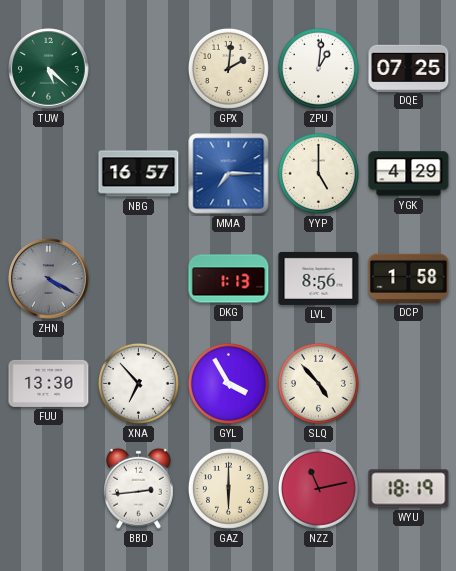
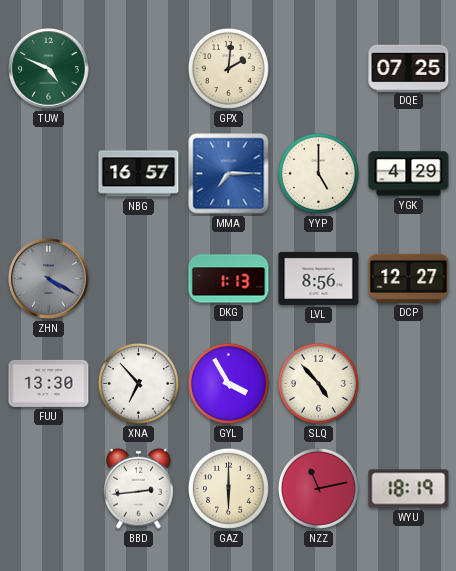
TUW: 5:22 -> 4:49 (49, 69)
ZPU: 1:01 -> none (318, 68)
DCP: 1:58 -> 12:27 (409, 278)
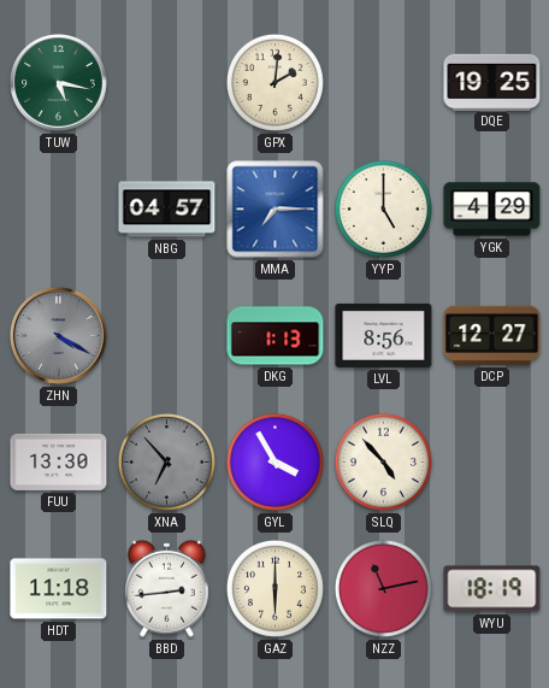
TUW: 4:49 -> 5:17 (59, 83)
DQE: 07:25 -> 19:25 (492, 82)
NBG: 16:57 -> 04:57 (167, 210)
XNA dial: white -> grey (166, 461)
HDT: none -> 11:18 (59, 589)
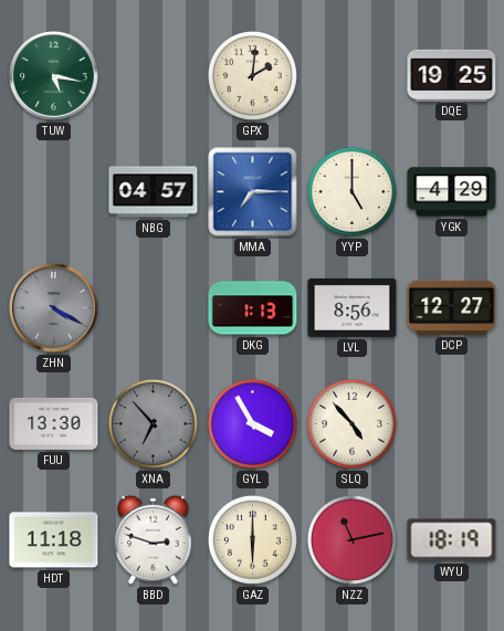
BBD: 2:44 -> 2:48 (154, 539)
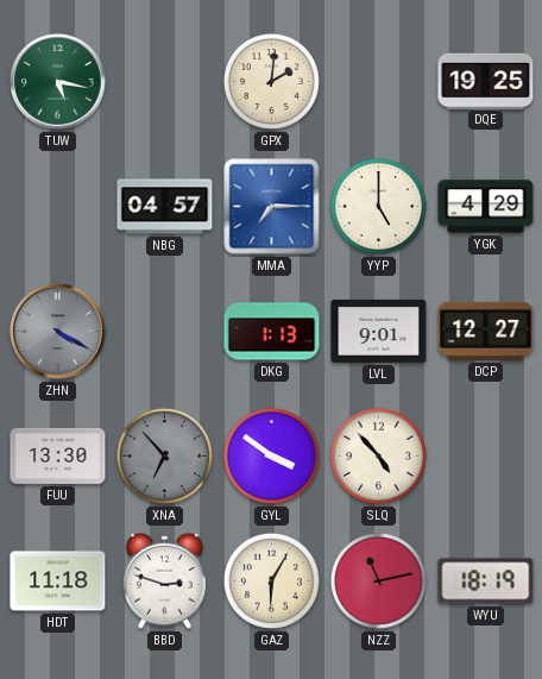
LVL: 8:56 -> 9:01 (379, 331)
GYL: 3:55 -> 3:51 (271, 455)
GAZ: 6:00 -> 6:05 (271, 580)
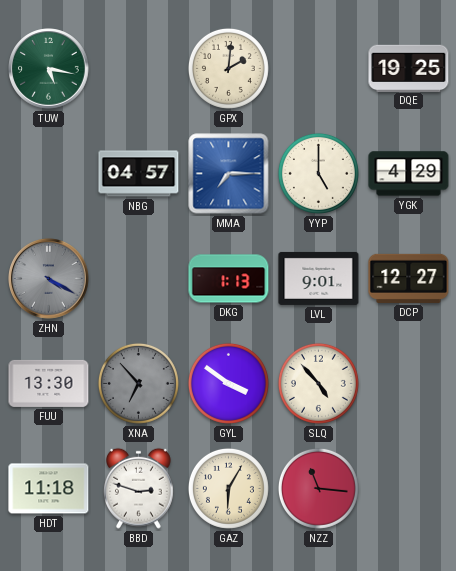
NZZ: 11:13 -> 11:16 (318, 488)
WYU: 18:19 -> none (486, 581)
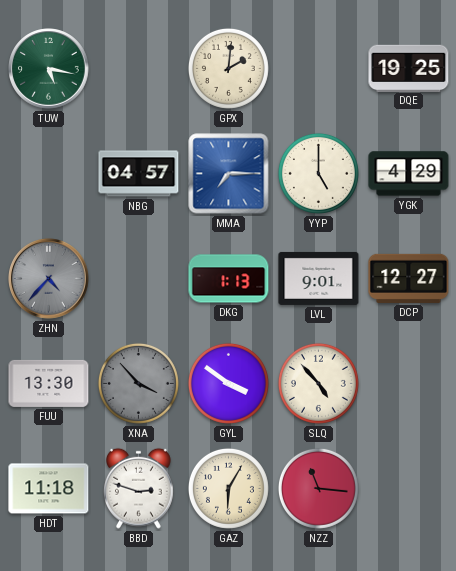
ZHN: 4:20 -> 4:37 (49, 279)
XNA: 6:53 -> 3:53 (138, 383)
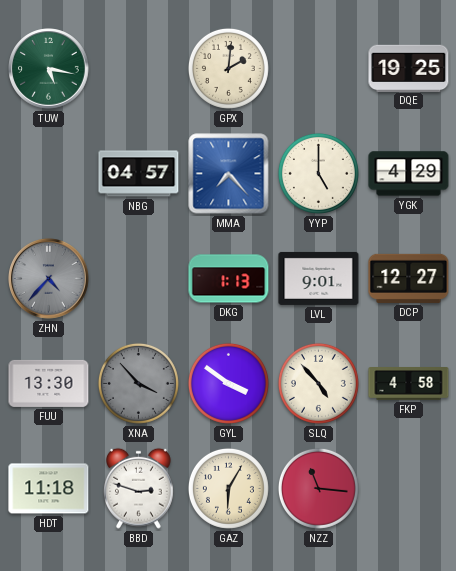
MMA: 7:15 -> 7:23 (229, 174)
FKP: none -> 4:58 (409, 384)
